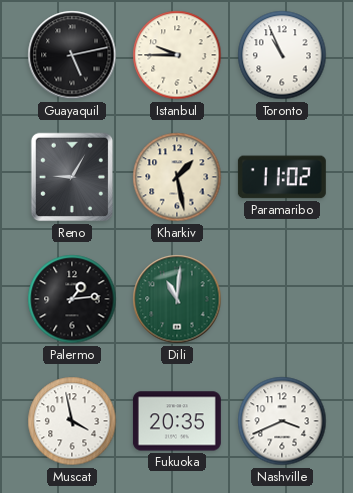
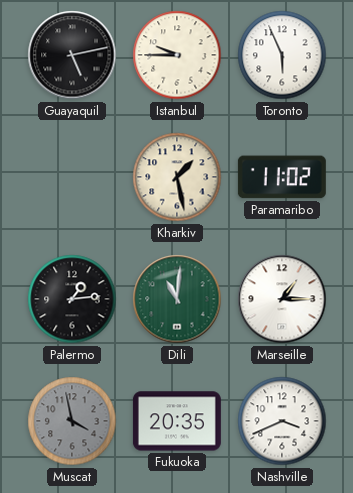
Toronto: 10:56 -> 5:56 (282, 55)
Reno: 9:05 -> none (71, 177)
Marseille: none -> 1:15 (282, 299)
Muscat dial: white -> grey (72, 421)
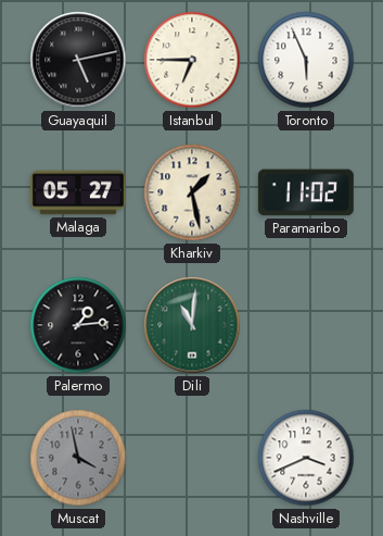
Istanbul: 9:45 -> 6:45 (192, 60)
Malaga: none -> 05:27 (78, 192)
Marseille: 1:15 -> none (282, 299)
Fukuoka: 20:35 -> none (177, 421)
